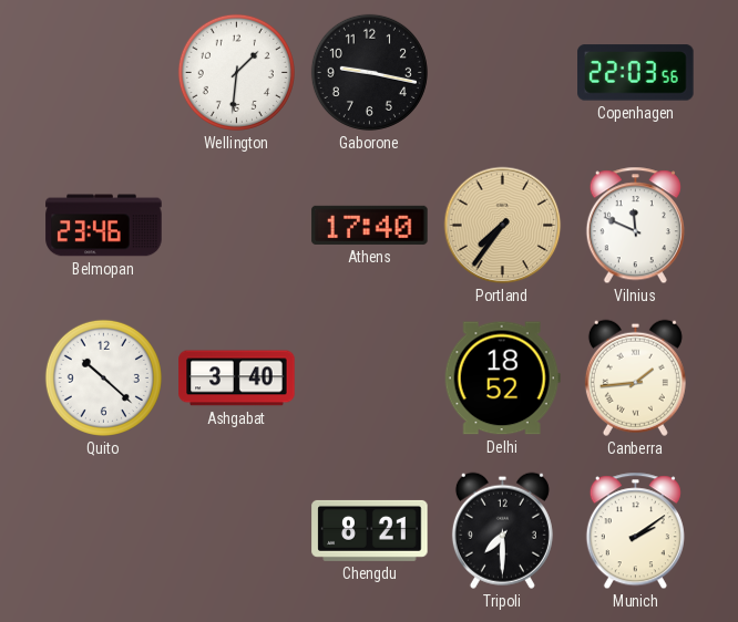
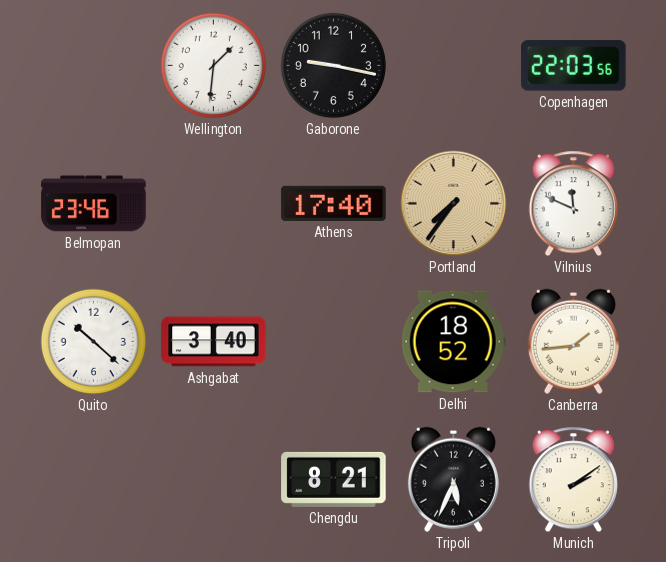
Tripoli: 7:30 -> 5:34 (453, 479)
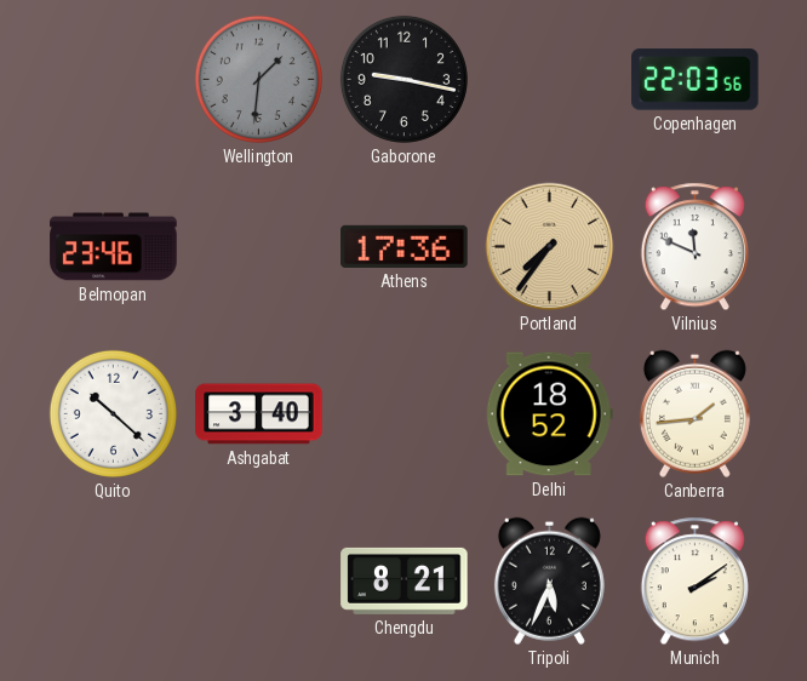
Wellington dial: white -> grey (258, 79)
Athens: 17:40 -> 17:36 (405, 246)
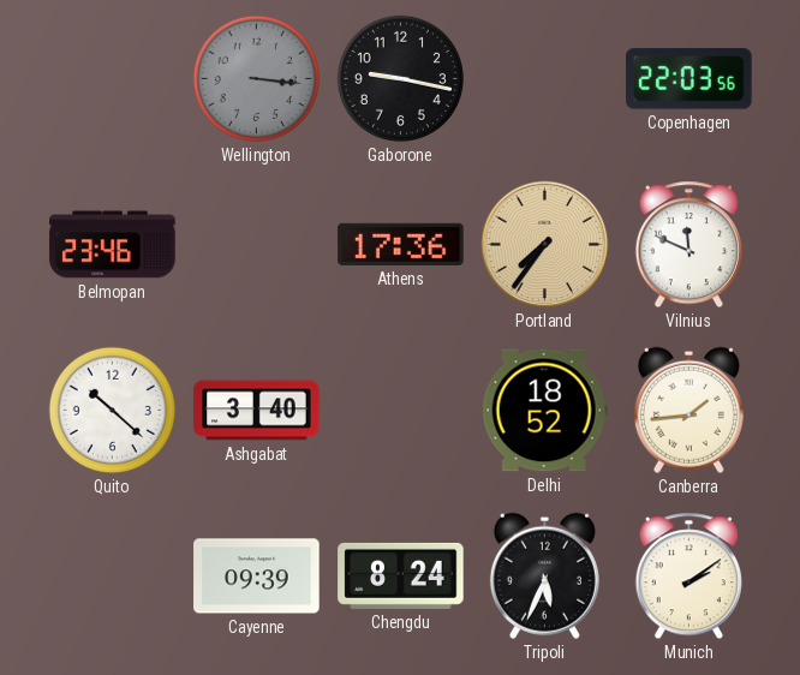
Wellington: 1:31 -> 3:16 (256, 78)
Cayenne: none -> 09:39 (257, 577)
Chengdu: 8:21 -> 8:24 (401, 575)
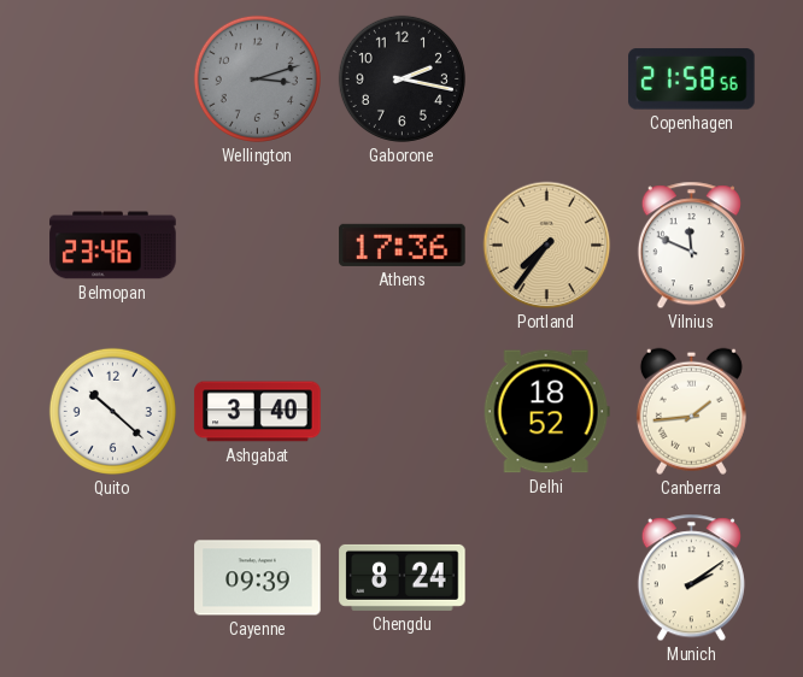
Wellington: 3:16 -> 3:12 (257, 78)
Gaborone: 9:17 -> 2:17 (401, 78)
Copenhagen: 22:03 -> 21:58 (692, 80)
Tripoli: 5:34 -> none (544, 575)
